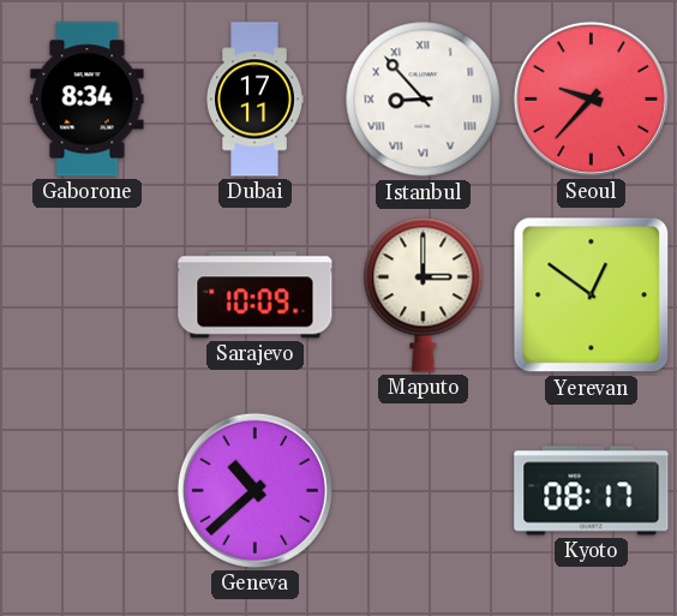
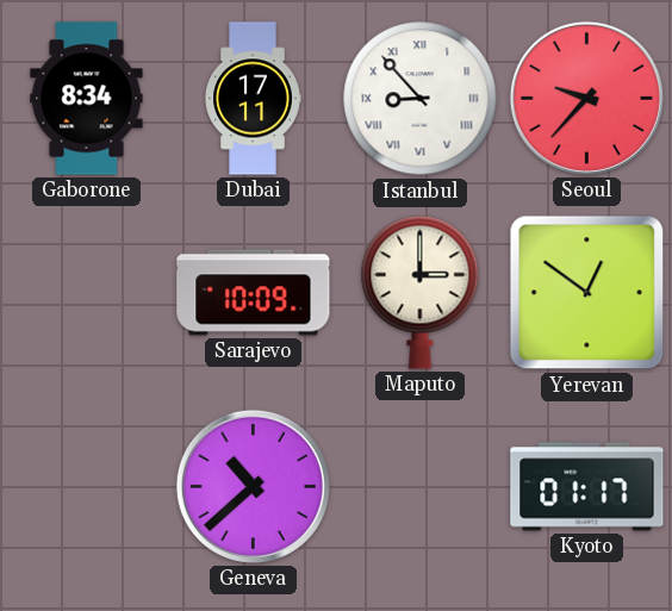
Kyoto: 08:17 -> 01:17 (587, 487)
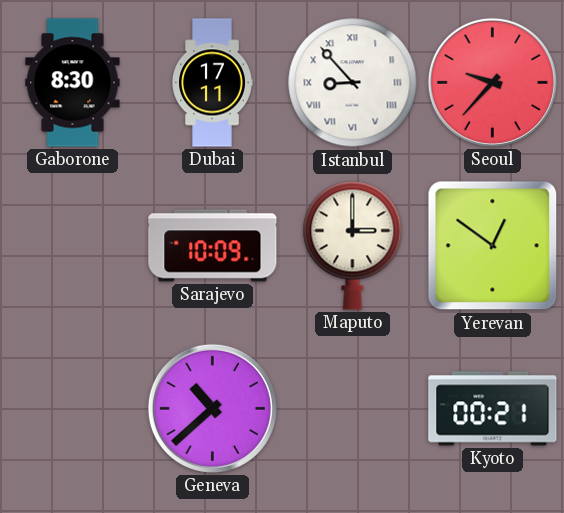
Gaborone: 8:34 -> 8:30 (73, 83)
Kyoto: 01:17 -> 00:21 (493, 409)
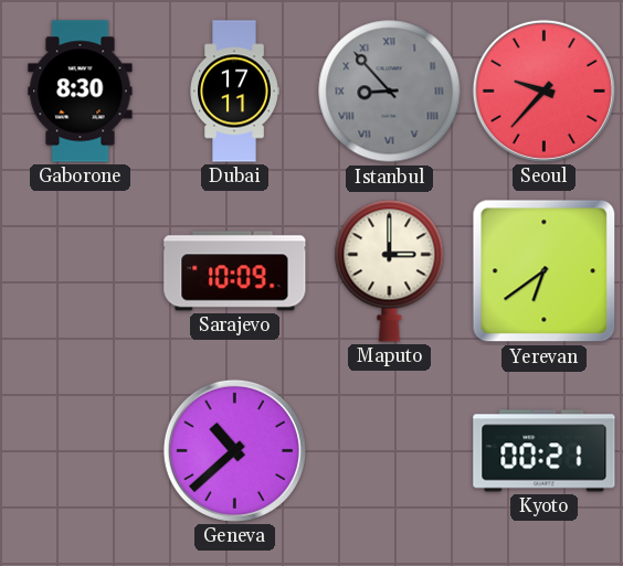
Istanbul dial: white -> grey (390, 92)
Yerevan: 12:51 -> 6:39 (545, 271)
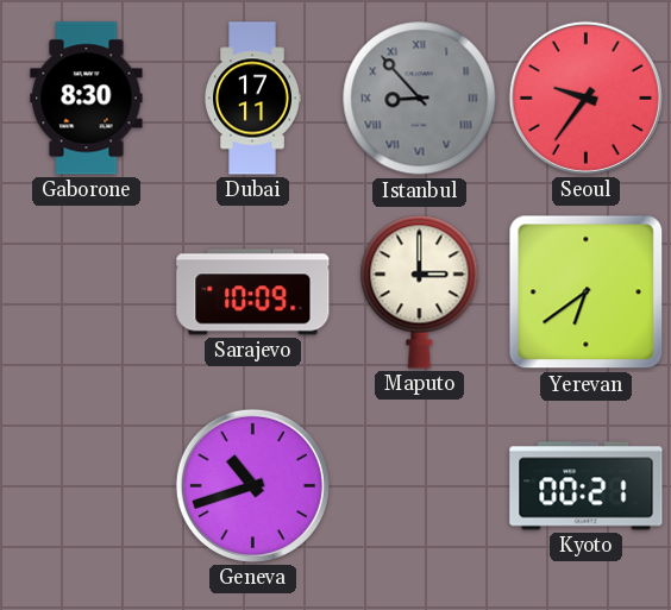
Seoul: 9:37 -> 9:36 (585, 98)
Geneva: 10:38 -> 10:42 (252, 485)
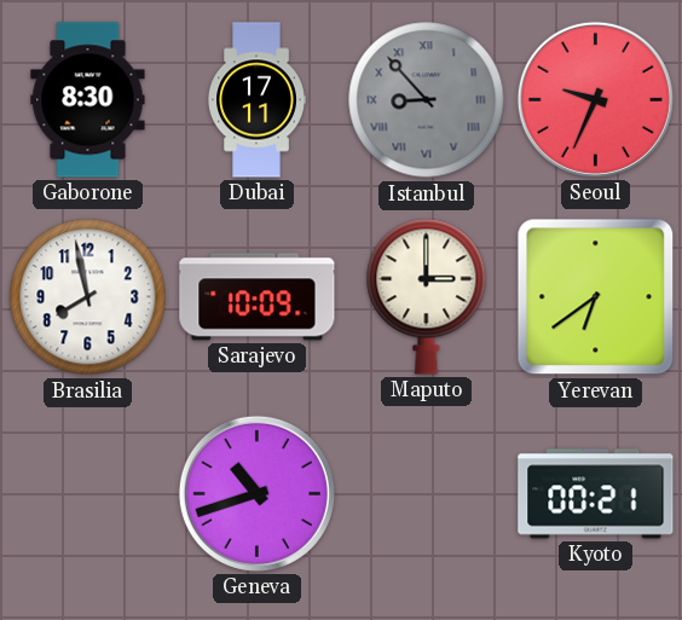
Seoul: 9:36 -> 9:34 (595, 99)
Brasilia: none -> 7:58 (88, 297)
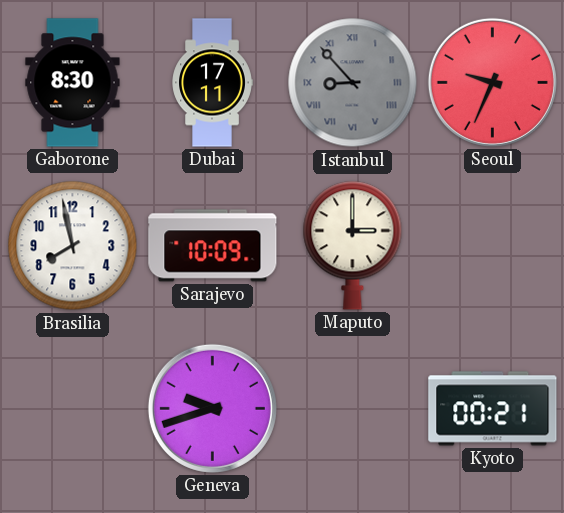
Yerevan: 6:39 -> none (596, 297)
Geneva: 10:42 -> 9:42 (212, 408)
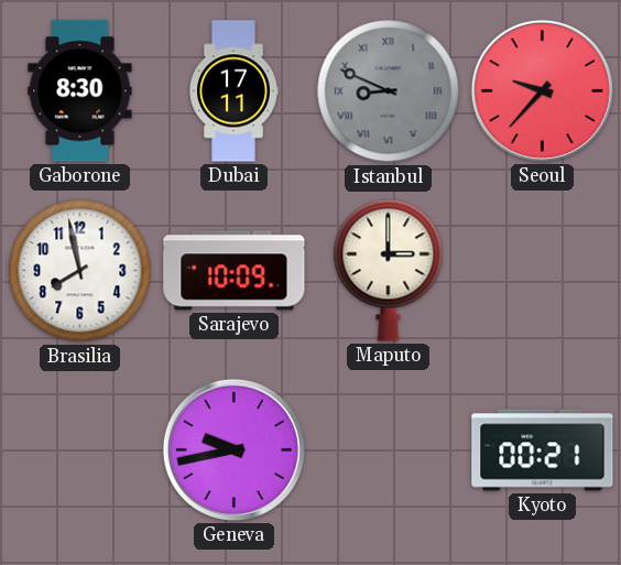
Istanbul: 8:53 -> 8:49 (389, 91)
Seoul: 9:34 -> 9:37 (542, 90)
Geneva: 9:42 -> 9:43 (233, 449)
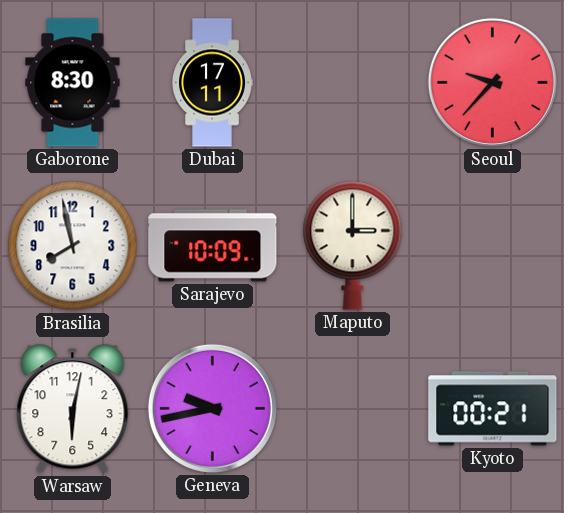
Istanbul: 8:49 -> none (389, 91)
Warsaw: none -> 6:02 (73, 409)
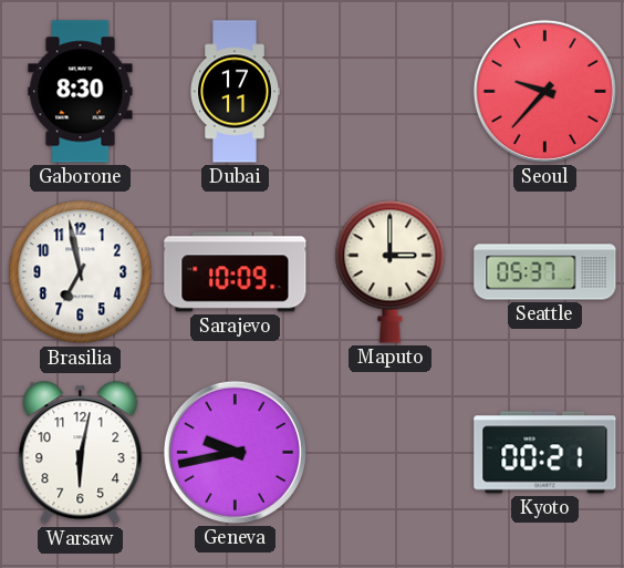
Brasilia: 7:58 -> 6:58 (81, 272)
Seattle: none -> 05:37 (545, 272)
